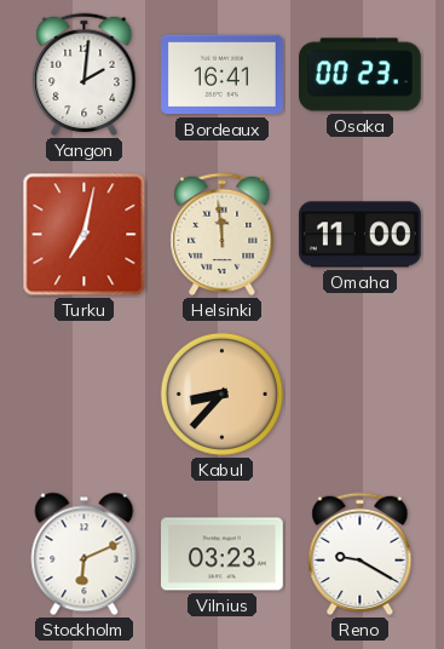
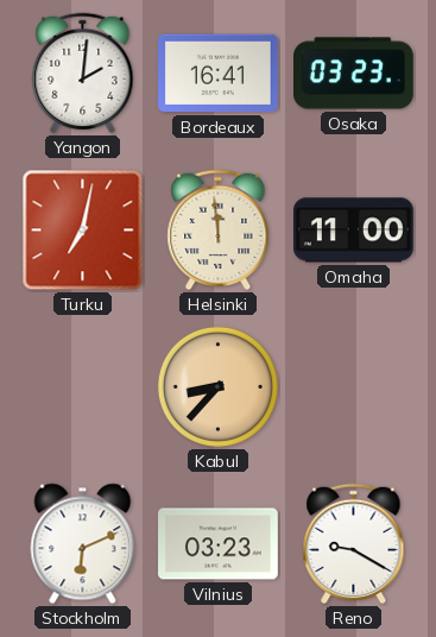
Osaka: 00:23 -> 03:23 (354, 74)
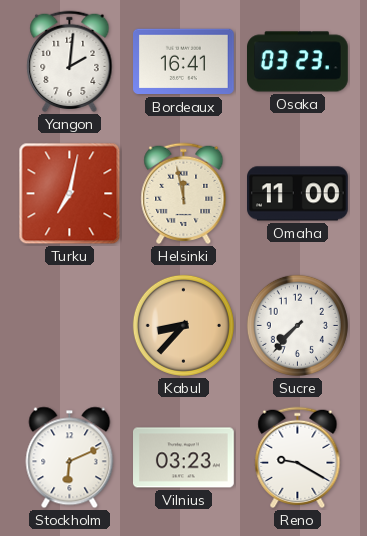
Helsinki: 11:59 -> 11:58 (184, 194)
Sucre: none -> 7:37 (297, 325)
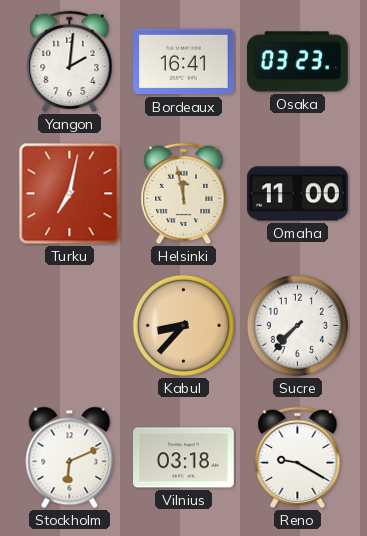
Vilnius: 03:23 -> 03:18 (184, 458)
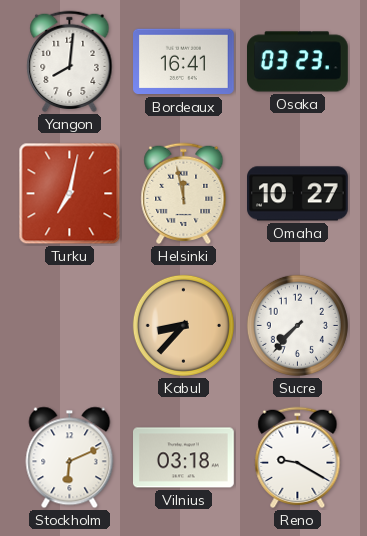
Yangon: 2:01 -> 8:01 (70, 62)
Omaha: 11:00 -> 10:27 (298, 194)
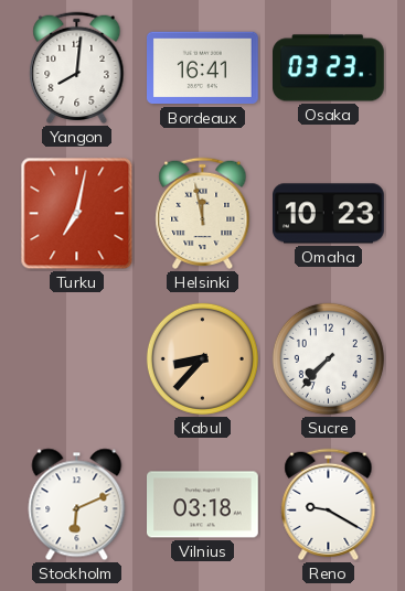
Omaha: 10:27 -> 10:23 (329, 214)
